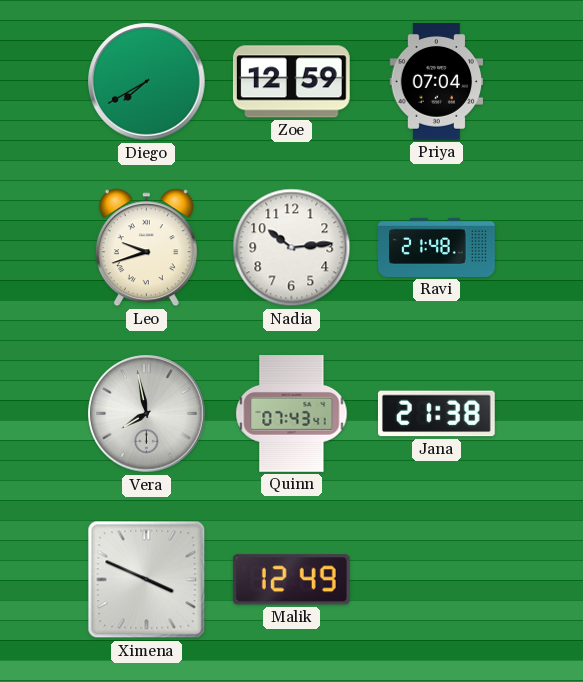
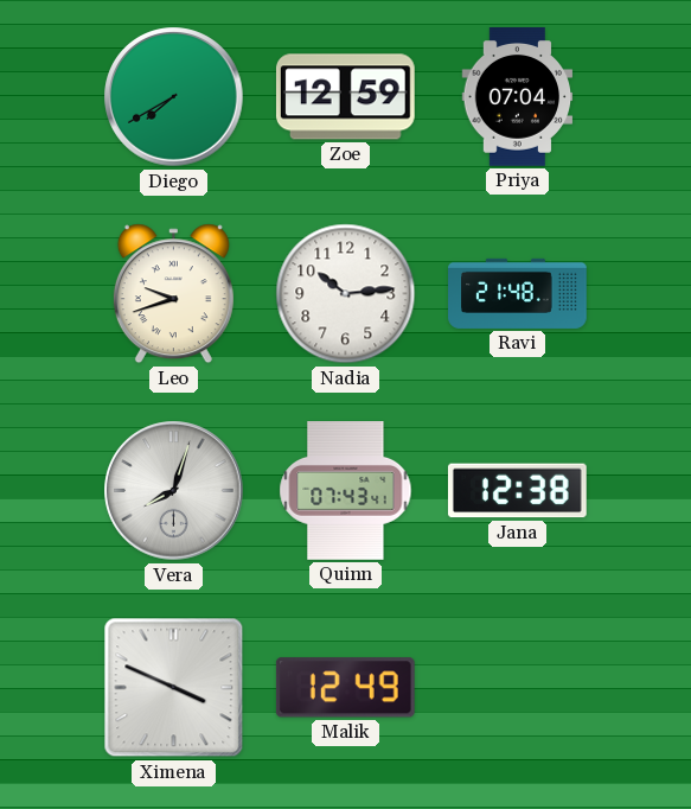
Vera: 7:58 -> 8:03 (174, 491)
Jana: 21:38 -> 12:38 (517, 491)
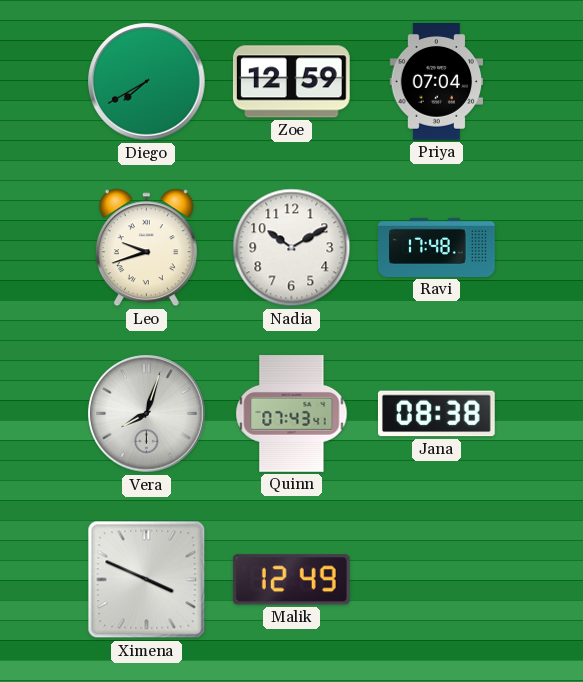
Nadia: 10:14 -> 10:10 (292, 248)
Ravi: 21:48 -> 17:48 (437, 247)
Jana: 12:38 -> 08:38 (436, 414)
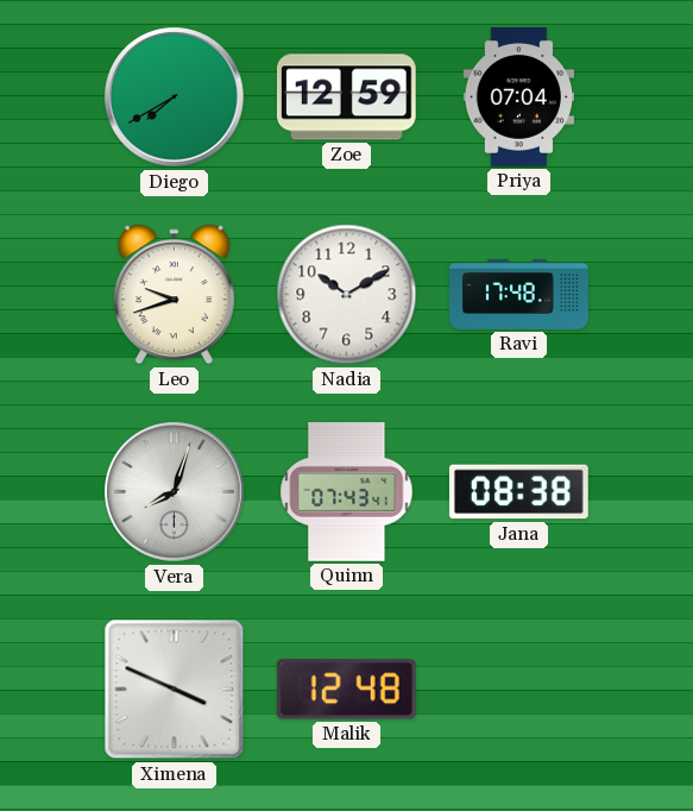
Malik: 12:49 -> 12:48 (346, 690)
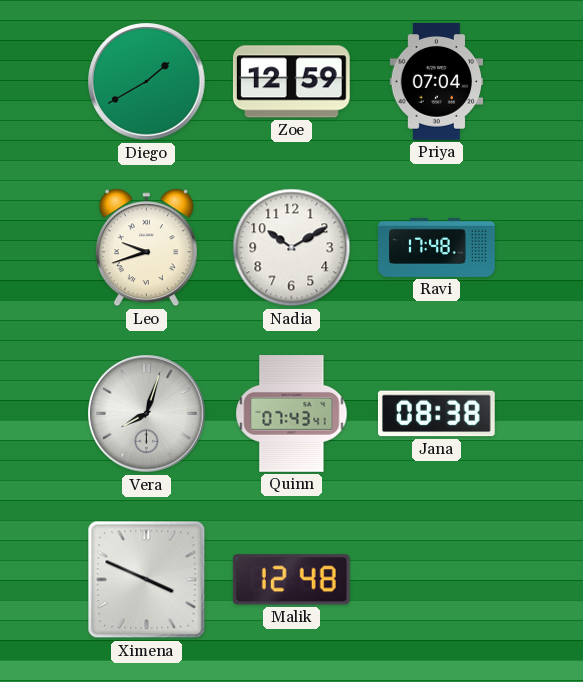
Diego: 7:40 -> 1:40 (147, 82)
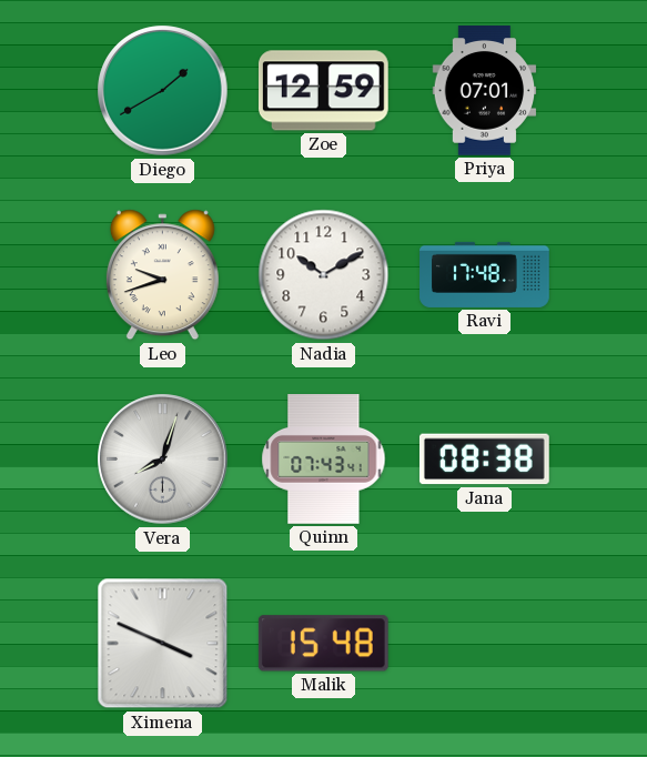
Priya: 07:04 -> 07:01 (485, 91)
Malik: 12:48 -> 15:48 (323, 644)
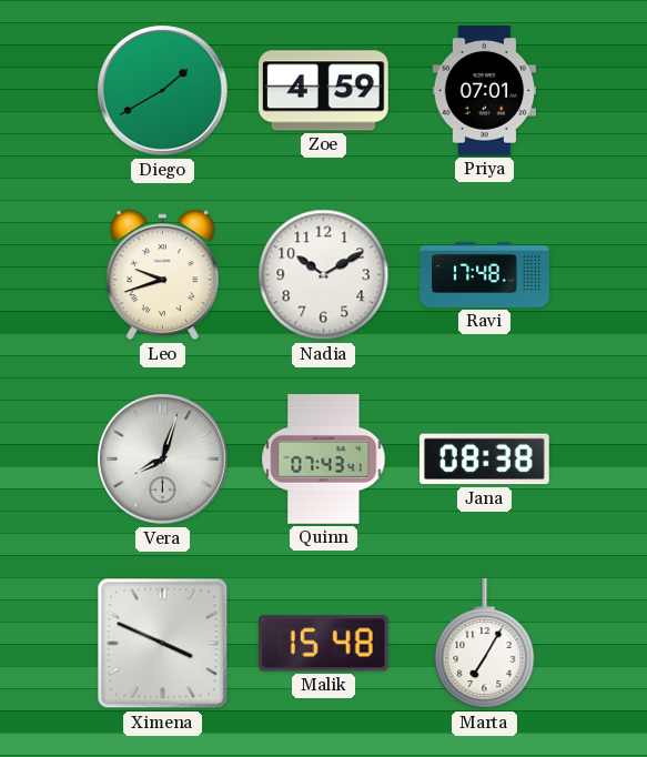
Zoe: 12:59 -> 4:59 (323, 91)
Marta: none -> 7:05 (485, 645)
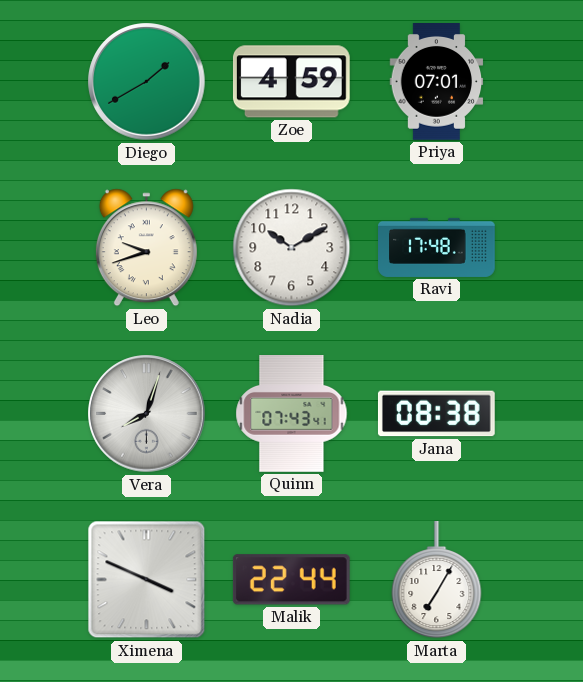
Malik: 15:48 -> 22:44 (291, 580)
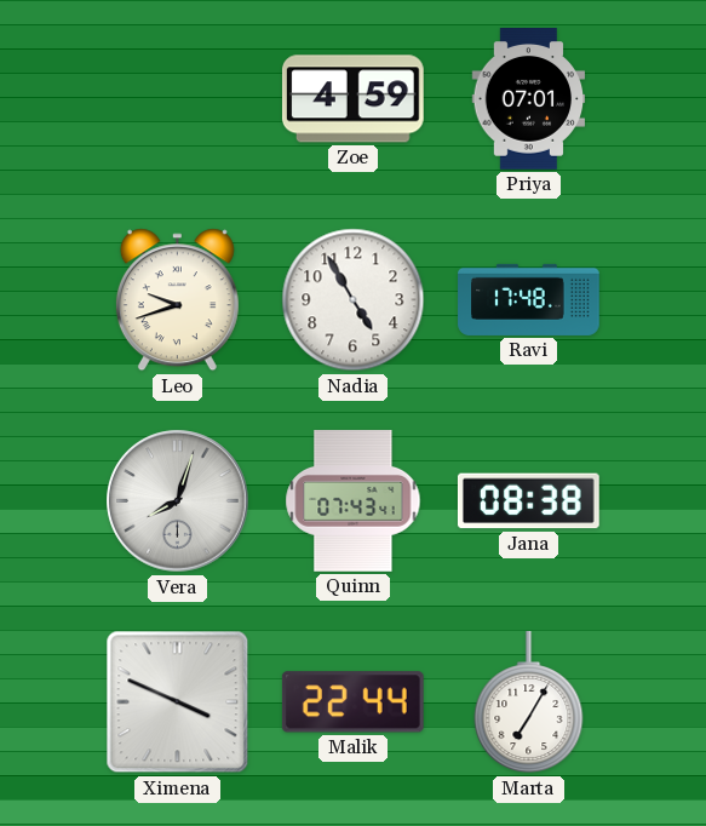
Diego: 1:40 -> none (147, 82)
Nadia: 10:10 -> 4:55 (354, 300)
